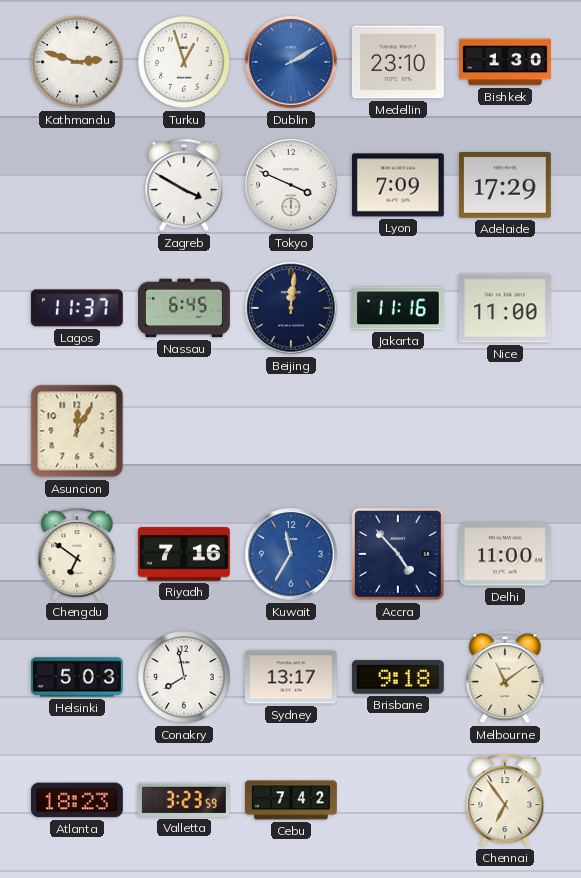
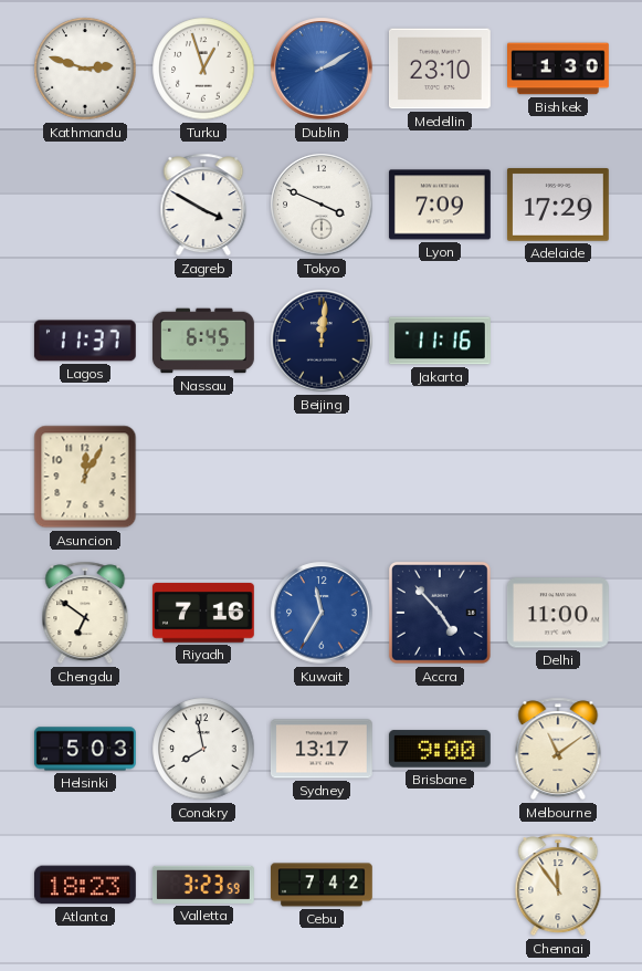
Nice: 11:00 -> none (505, 308)
Brisbane: 9:18 -> 9:00 (440, 749)
Chennai: 6:54 -> 11:54 (558, 885)
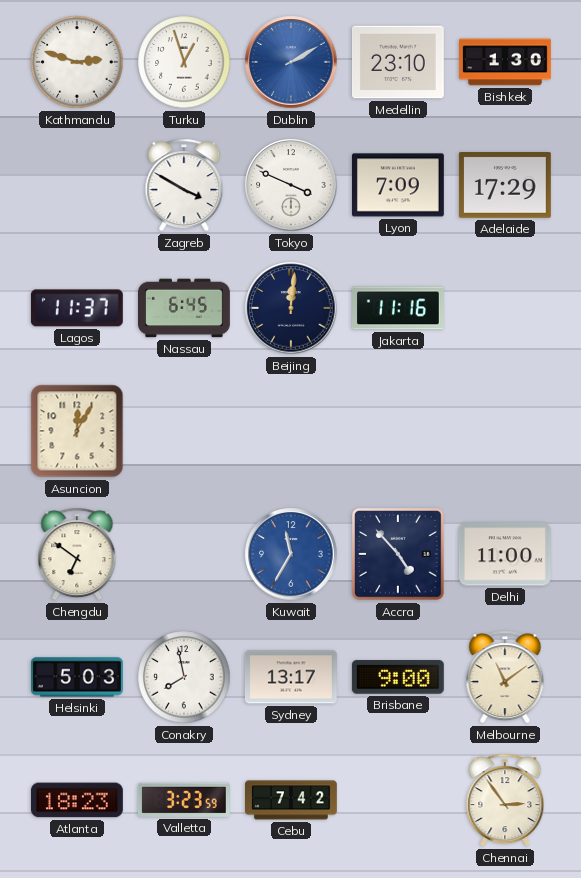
Riyadh: 7:16 -> none (203, 613)
Chennai: 11:54 -> 2:54 (505, 800)
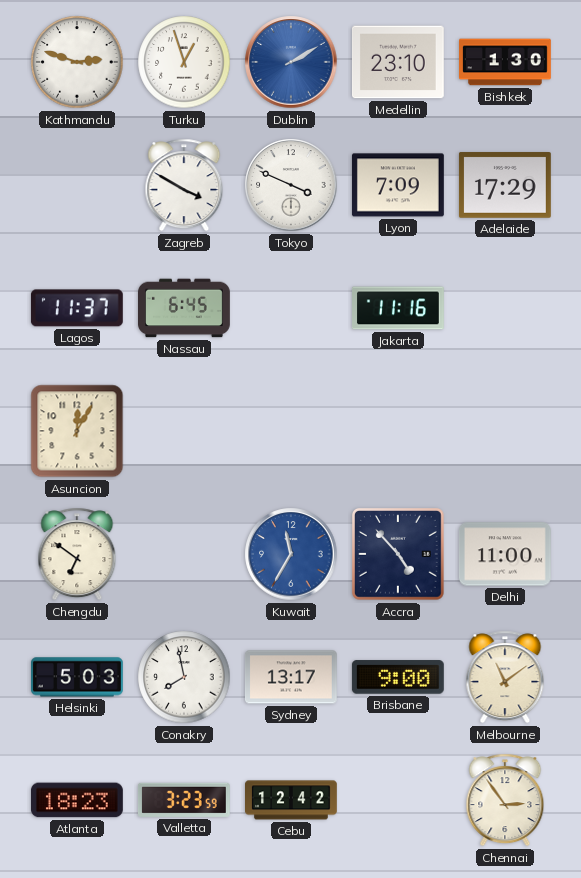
Beijing: 12:01 -> none (291, 308)
Cebu: 7:42 -> 12:42 (292, 800)
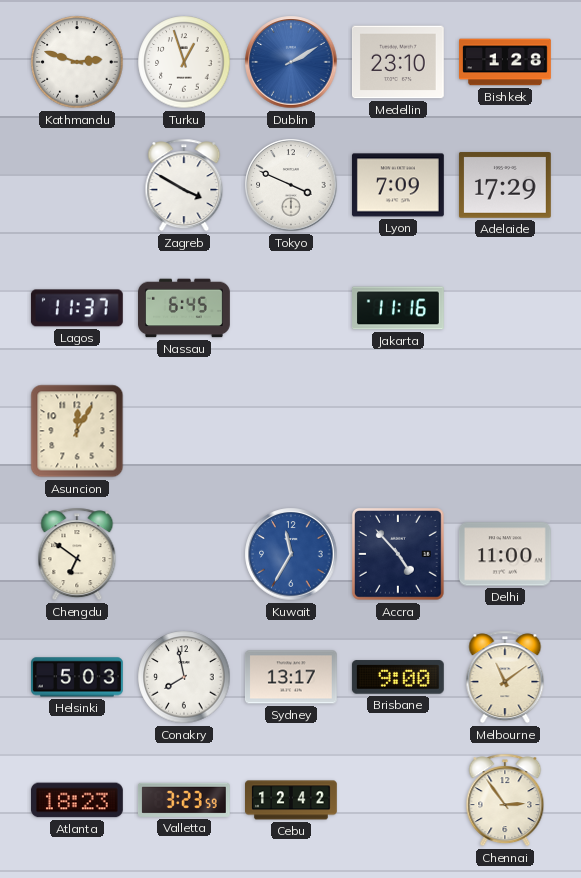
Bishkek: 1:30 -> 1:28 (506, 62)
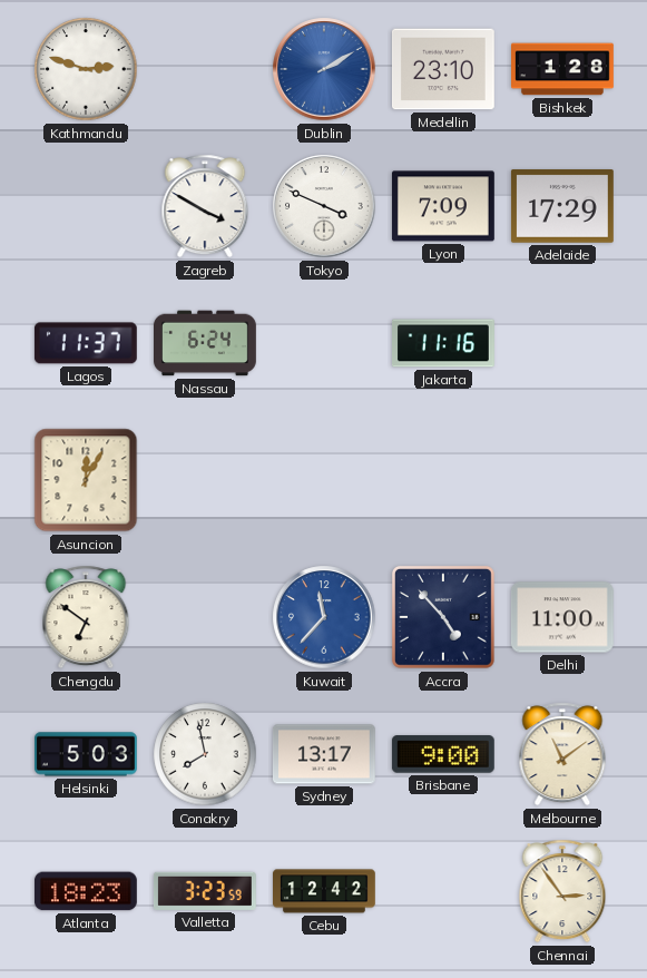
Turku: 12:57 -> none (184, 62)
Nassau: 6:45 -> 6:24 (206, 343)
Kuwait: 11:35 -> 11:37 (324, 617)
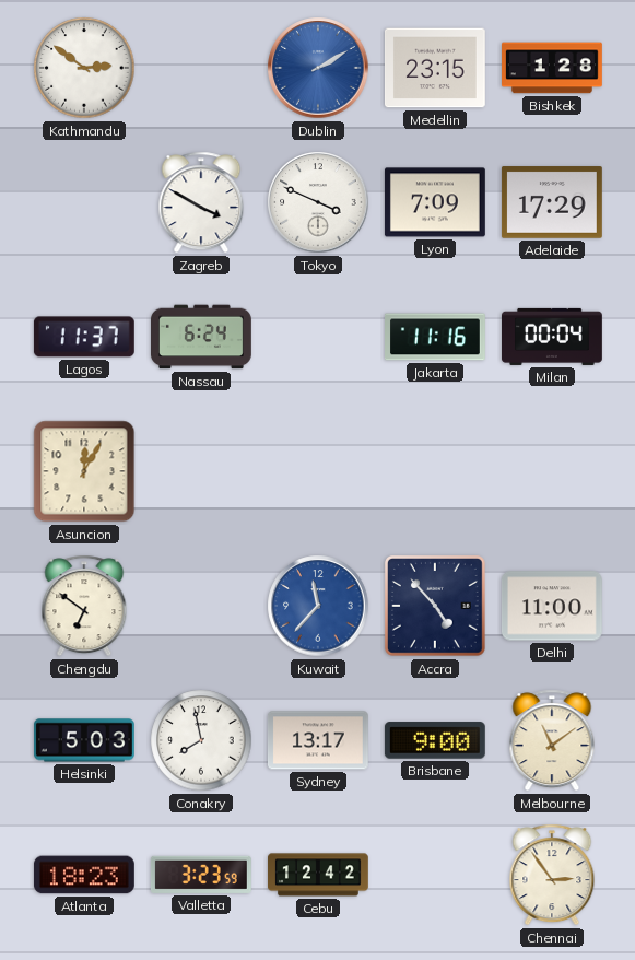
Kathmandu: 2:48 -> 2:51 (84, 68)
Medellin: 23:10 -> 23:15 (435, 68)
Milan: none -> 00:04 (553, 337)
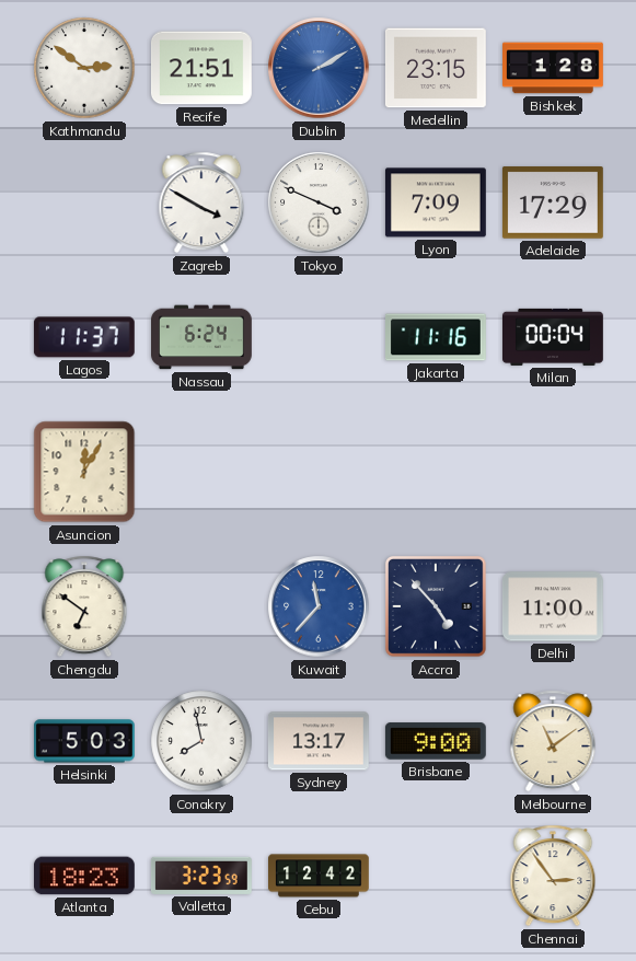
Recife: none -> 21:51 (201, 68)
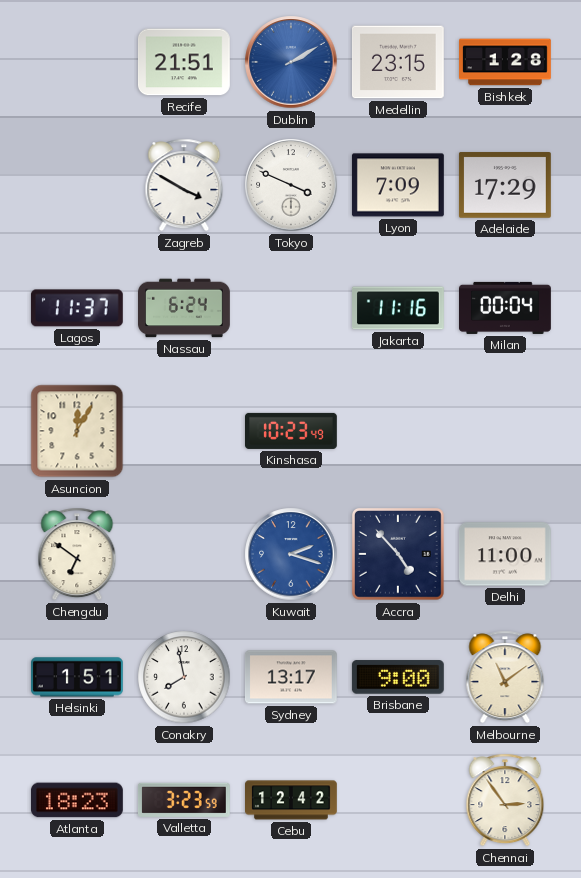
Kathmandu: 2:51 -> none (84, 68)
Kinshasa: none -> 10:23 (292, 431)
Kuwait: 11:37 -> 2:18 (291, 554)
Helsinki: 5:03 -> 1:51 (77, 677)
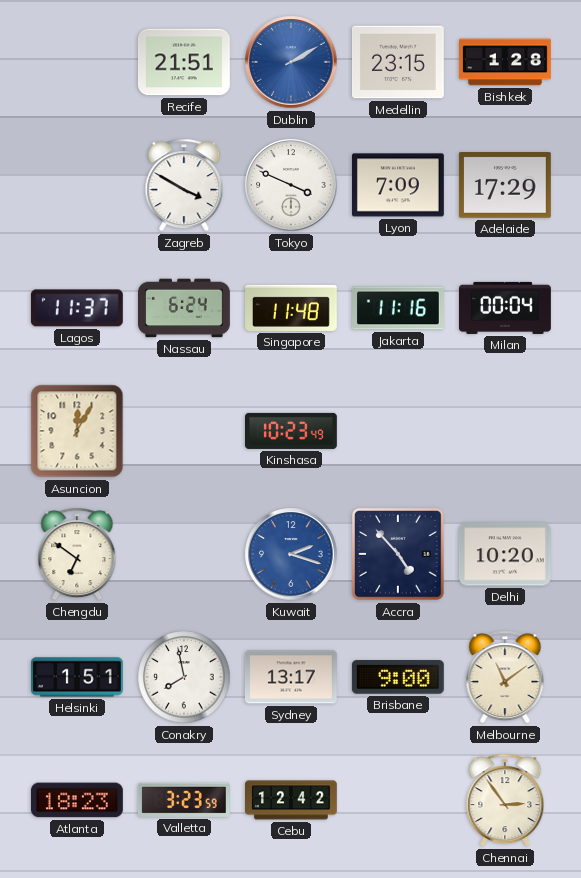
Singapore: none -> 11:48 (292, 308)
Delhi: 11:00 -> 10:20 (505, 554)
